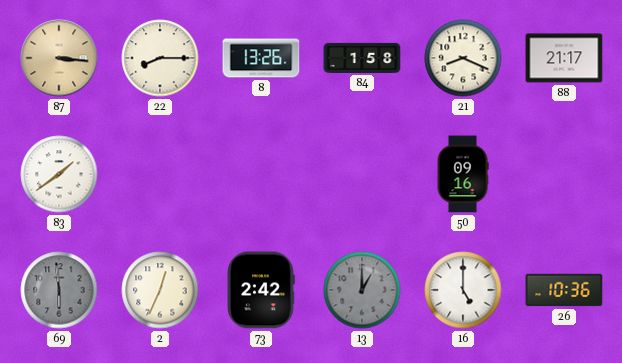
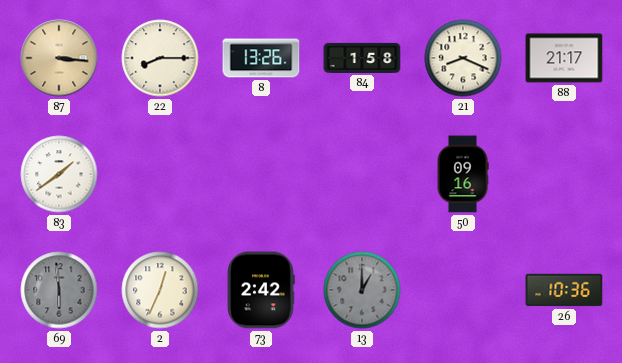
16: 5:00 -> none (463, 290)
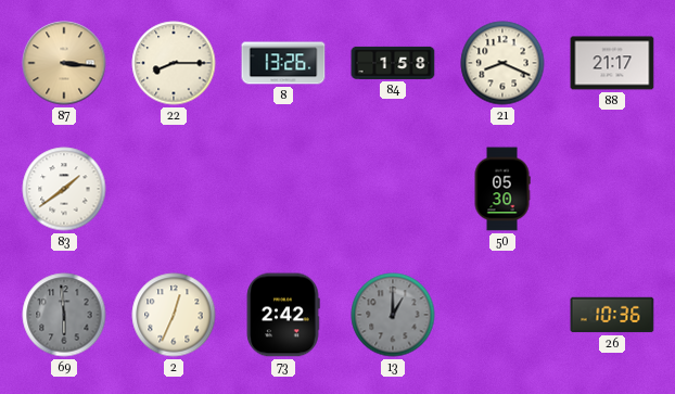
50: 09:16 -> 05:30 (502, 189)
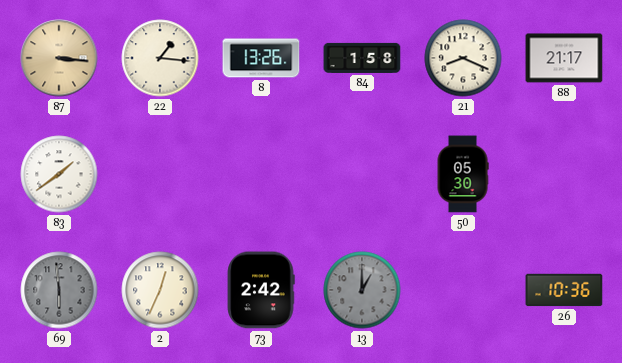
22: 8:15 -> 1:16 (160, 58)
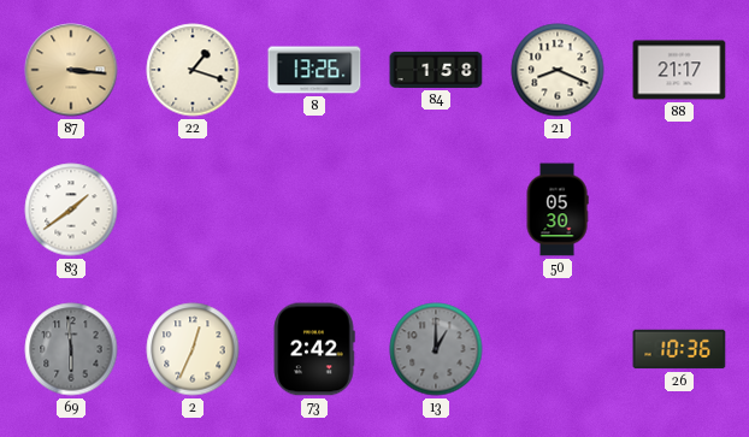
22: 1:16 -> 1:18 (193, 70)
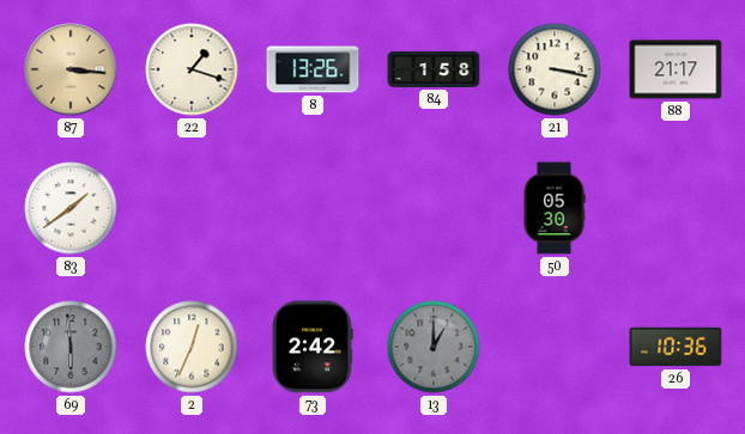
21: 8:19 -> 3:17 (555, 69)
